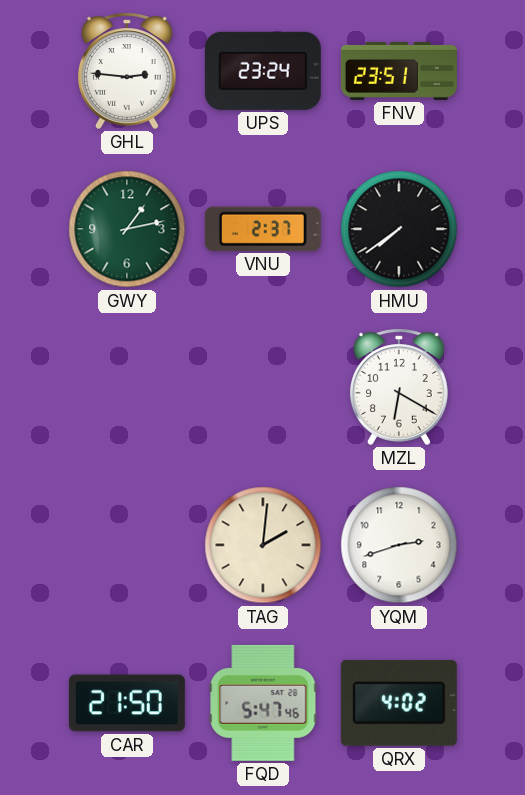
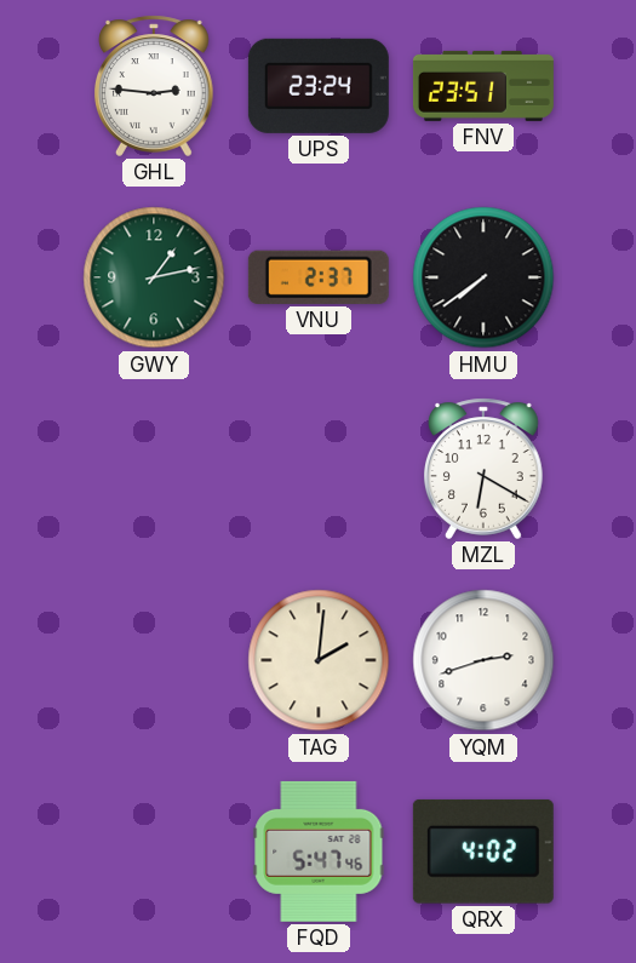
CAR: 21:50 -> none (127, 703)
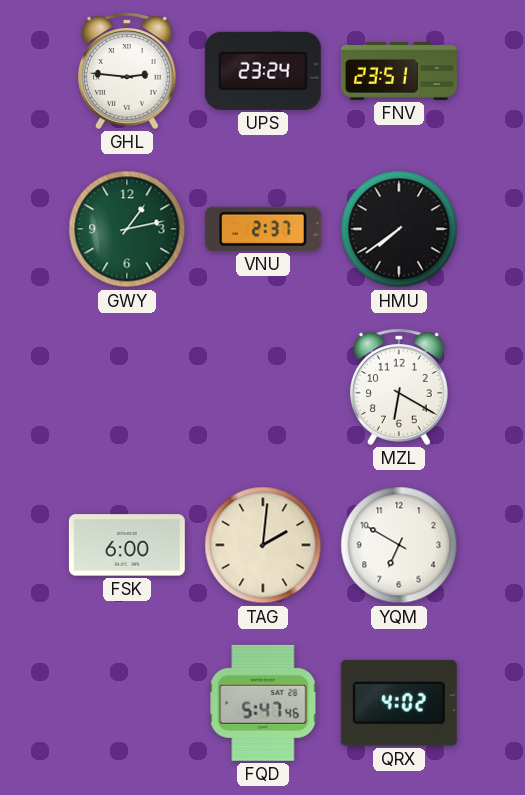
FSK: none -> 6:00 (127, 545)
YQM: 2:42 -> 6:50 (399, 545)
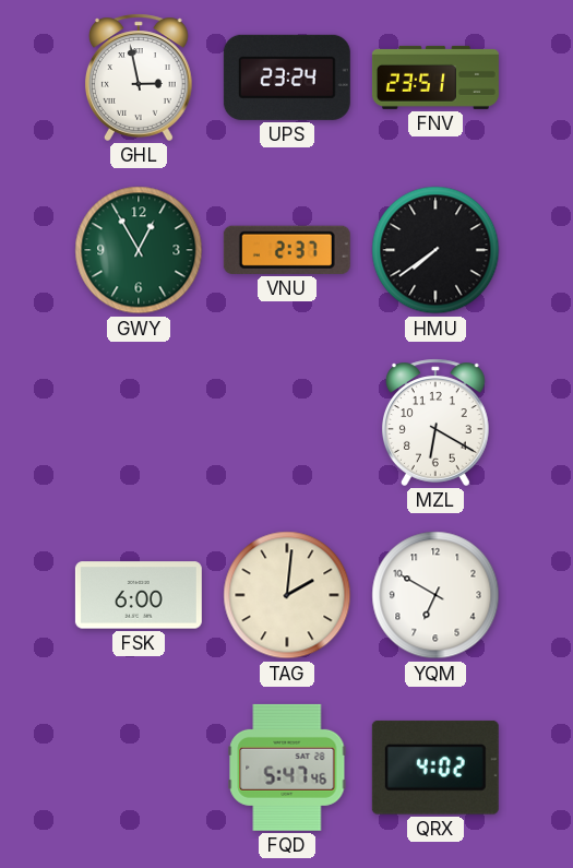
GHL: 2:46 -> 2:58 (139, 78)
GWY: 1:13 -> 12:55 (139, 250)
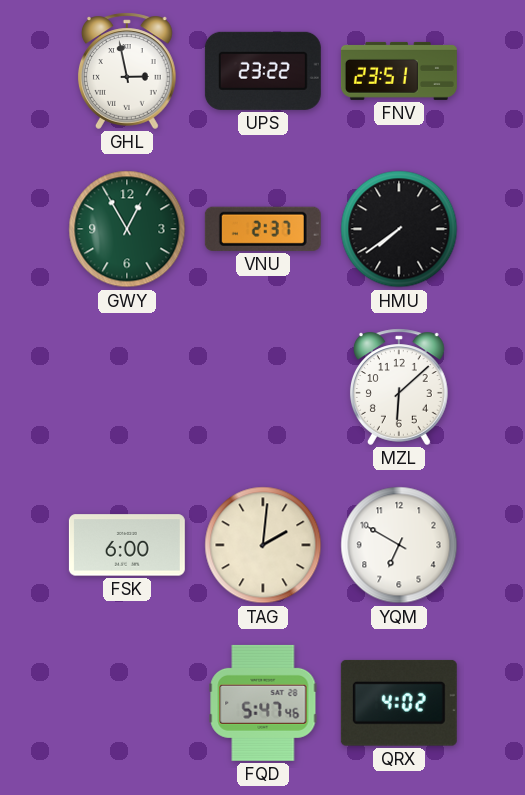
UPS: 23:24 -> 23:22 (263, 71)
MZL: 6:20 -> 6:08 (399, 387)
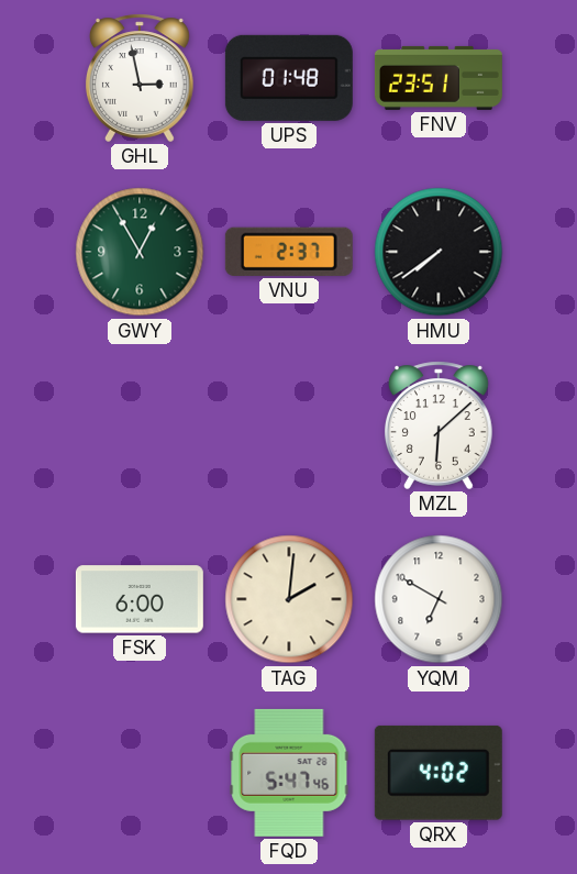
UPS: 23:22 -> 01:48 (289, 78)
